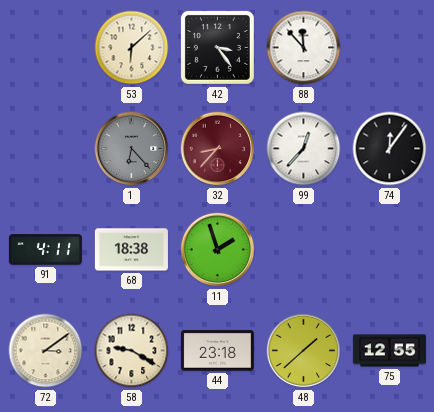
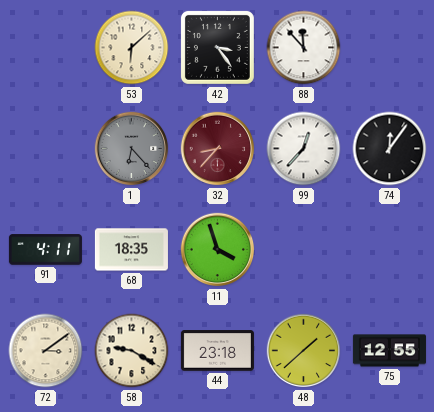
68: 18:38 -> 18:35 (131, 250)
11: 1:57 -> 3:57 (218, 250)
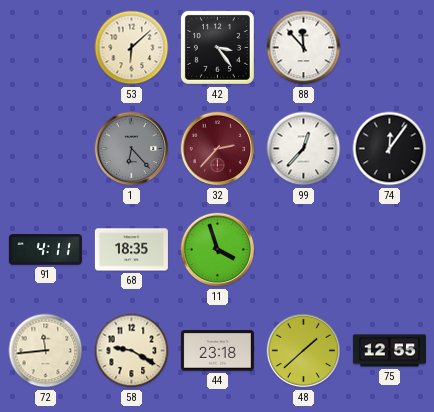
32: 8:37 -> 2:37 (218, 149)
72: 3:09 -> 11:44 (46, 351)
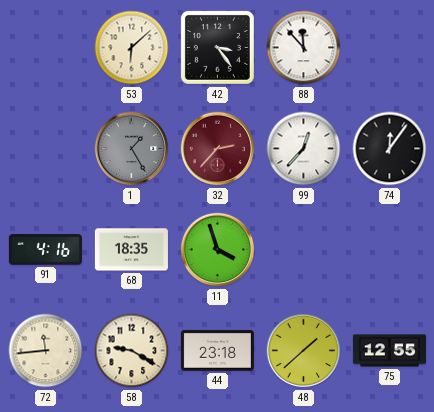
1: 6:23 -> 1:25 (132, 149)
91: 4:11 -> 4:16 (45, 250)
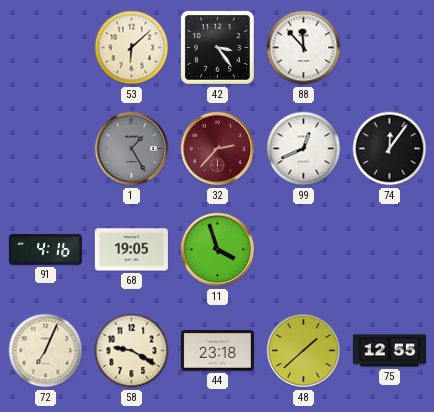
99: 12:37 -> 12:41 (304, 149)
68: 18:35 -> 19:05 (131, 250)
72: 11:44 -> 7:04 (46, 351)
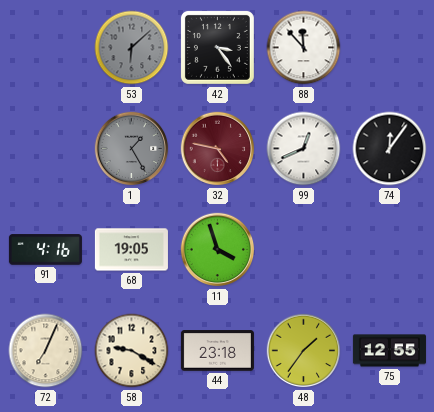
53 dial: cream -> grey (132, 48)
32: 2:37 -> 4:47 (218, 149)
48: 1:38 -> 1:36 (304, 351)
